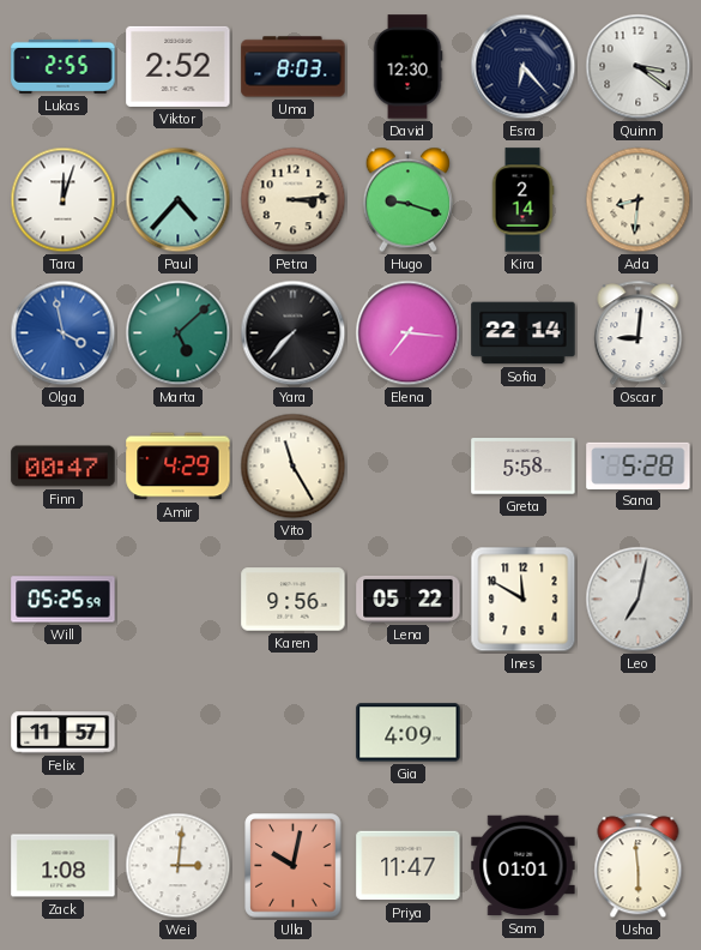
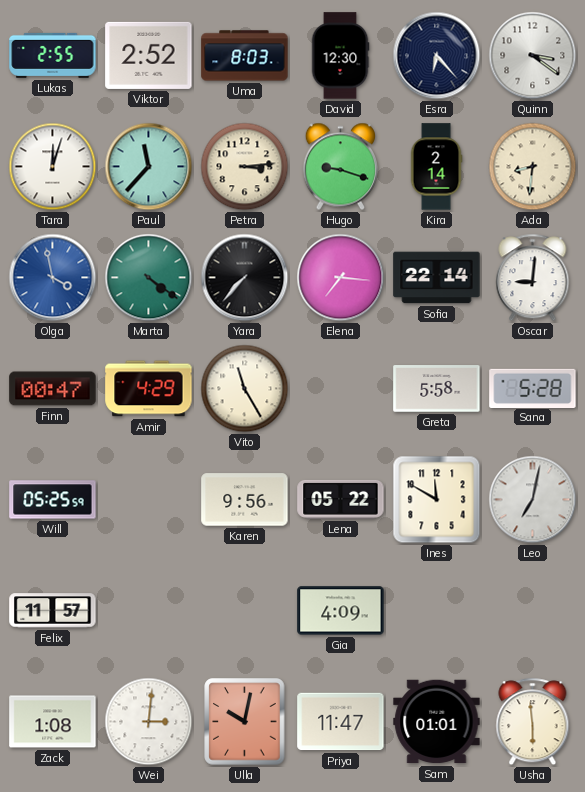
Paul: 4:37 -> 11:37 (149, 167)
Marta: 5:08 -> 4:21 (149, 278)
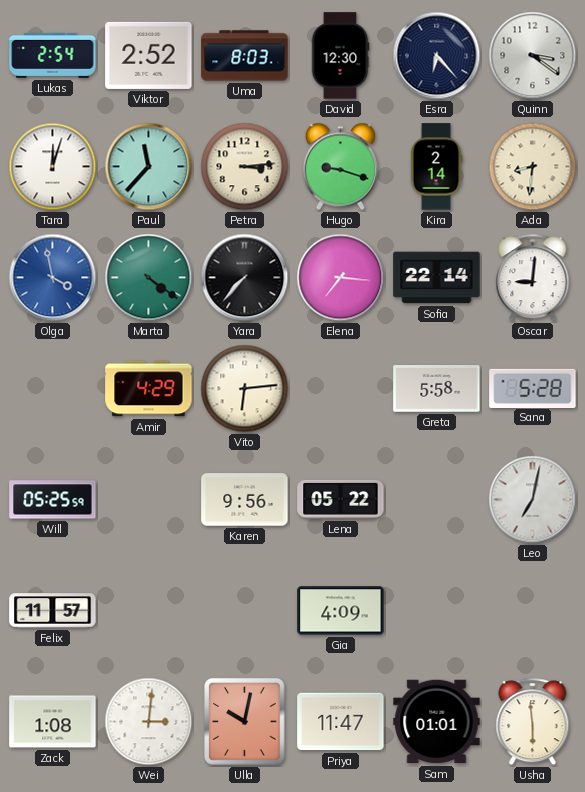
Lukas: 2:55 -> 2:54 (53, 55)
Finn: 00:47 -> none (53, 389)
Vito: 11:25 -> 6:14 (245, 389)
Ines: 11:50 -> none (437, 500)
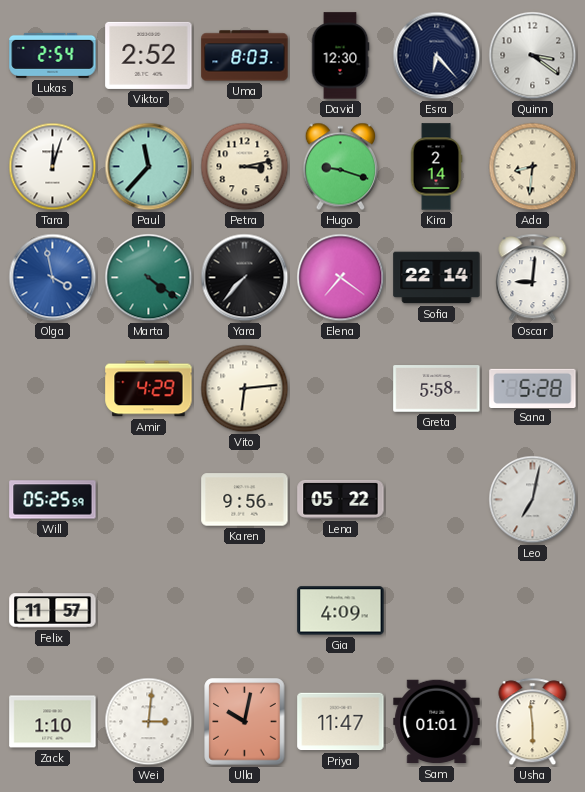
Petra: 3:14 -> 3:13 (245, 167)
Elena: 7:16 -> 7:21 (341, 278)
Zack: 1:08 -> 1:10 (53, 722)
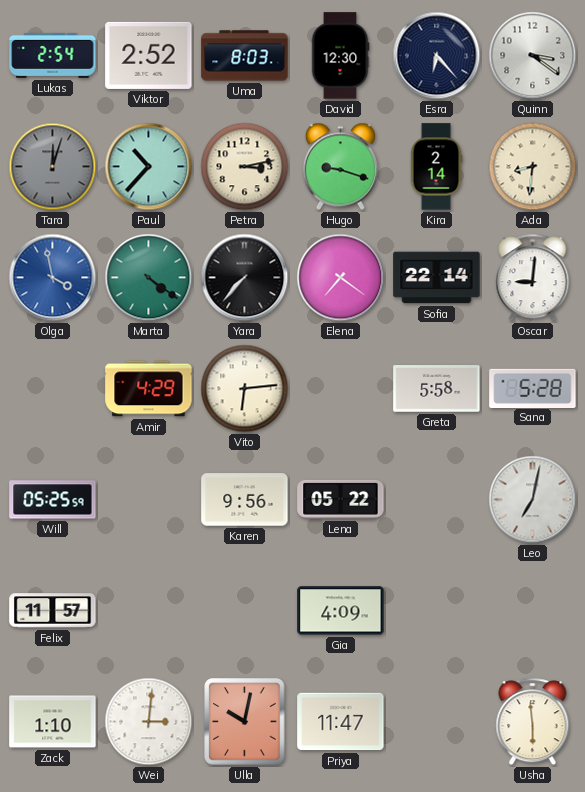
Tara dial: white -> grey (53, 167)
Paul: 11:37 -> 10:37 (149, 167)
Sam: 01:01 -> none (437, 722)
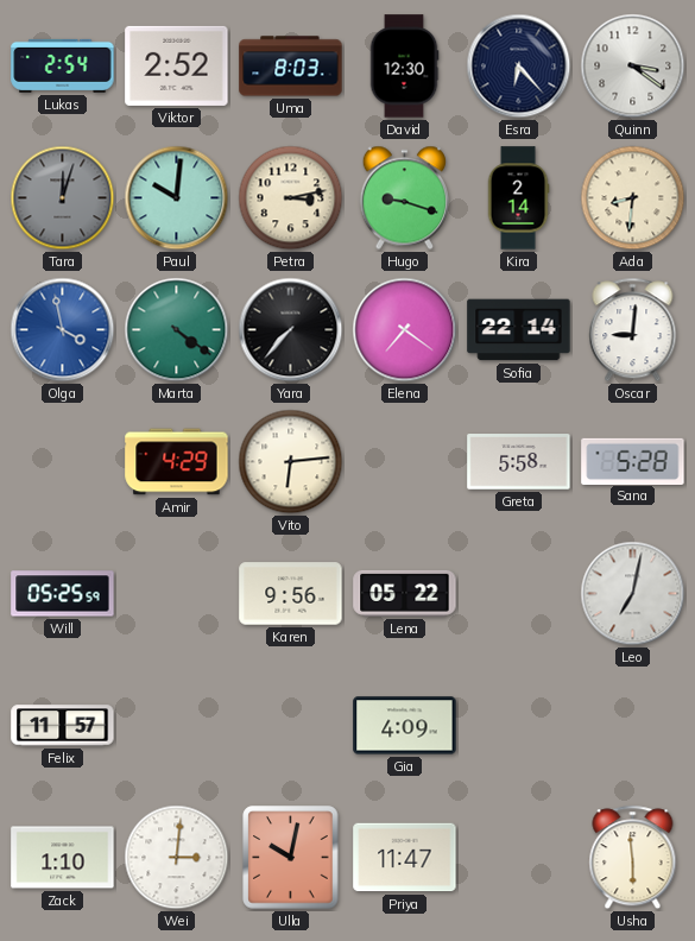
Paul: 10:37 -> 10:01 (177, 198)
